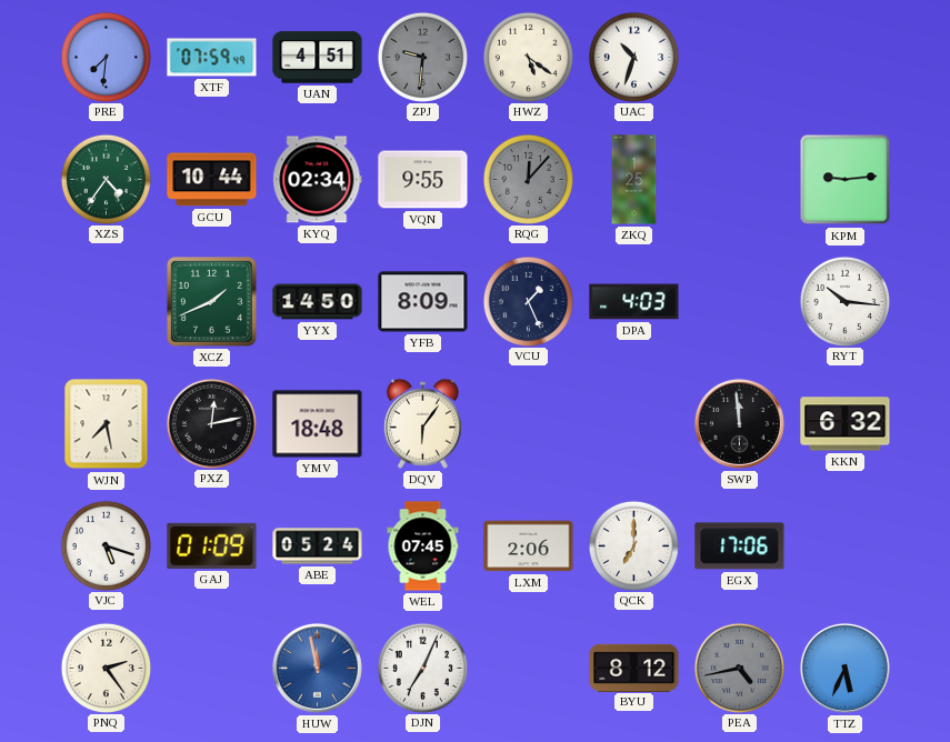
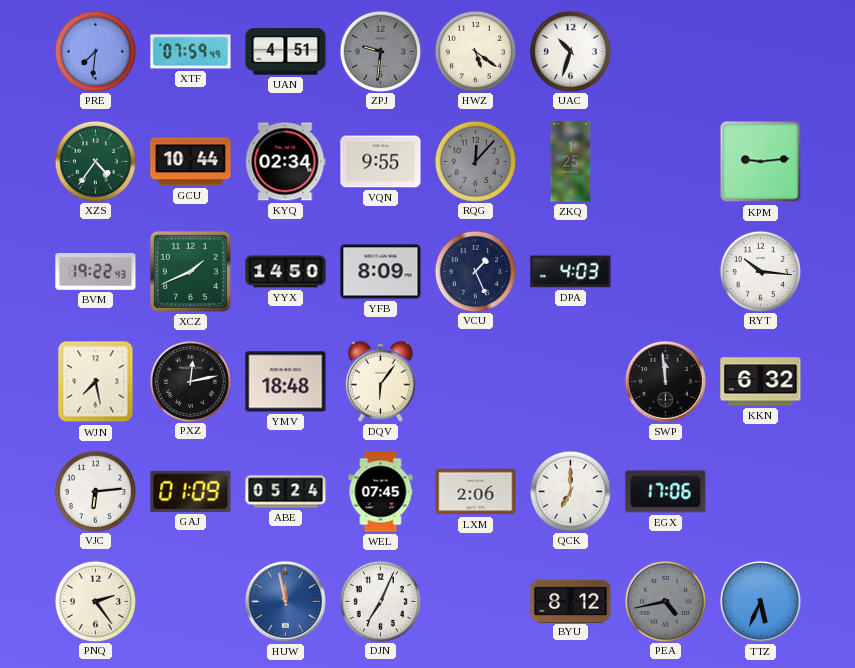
BVM: none -> 19:22 (96, 272)
VJC: 5:18 -> 6:14 (95, 491)
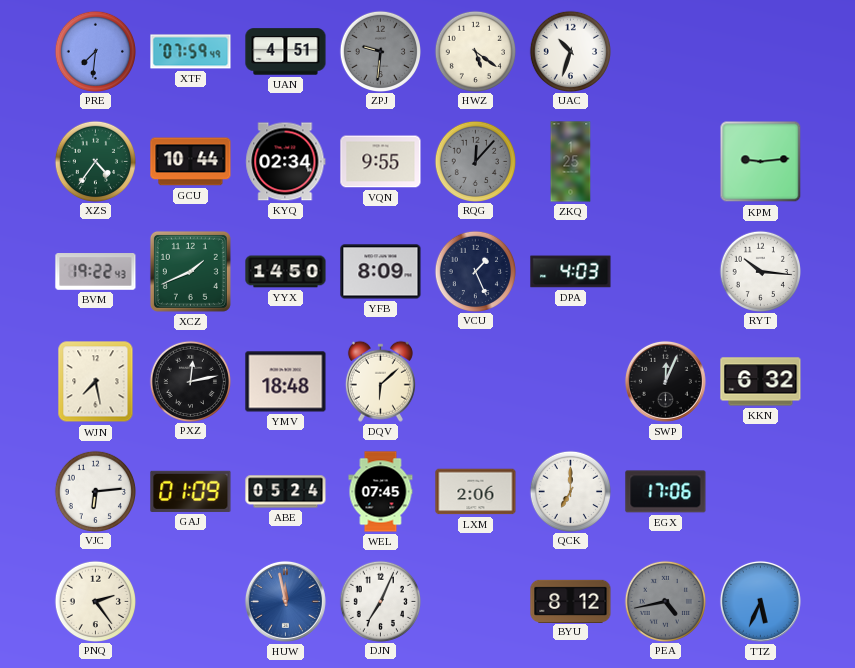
DQV: 6:06 -> 6:08 (380, 381)
SWP: 11:59 -> 12:04 (665, 381)
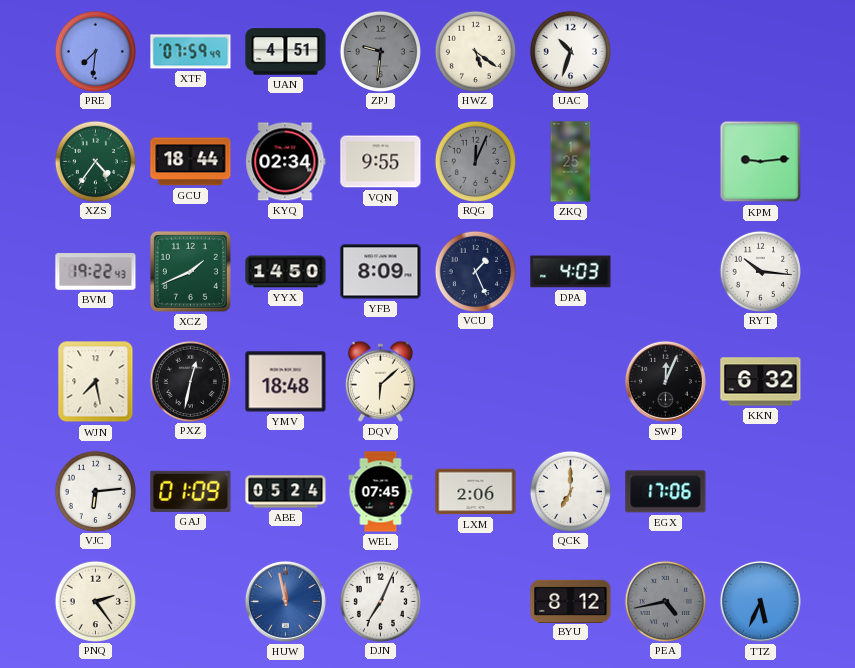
GCU: 10:44 -> 18:44 (191, 162)
RQG: 12:07 -> 12:04 (475, 161)
PXZ: 12:13 -> 12:32 (190, 381)
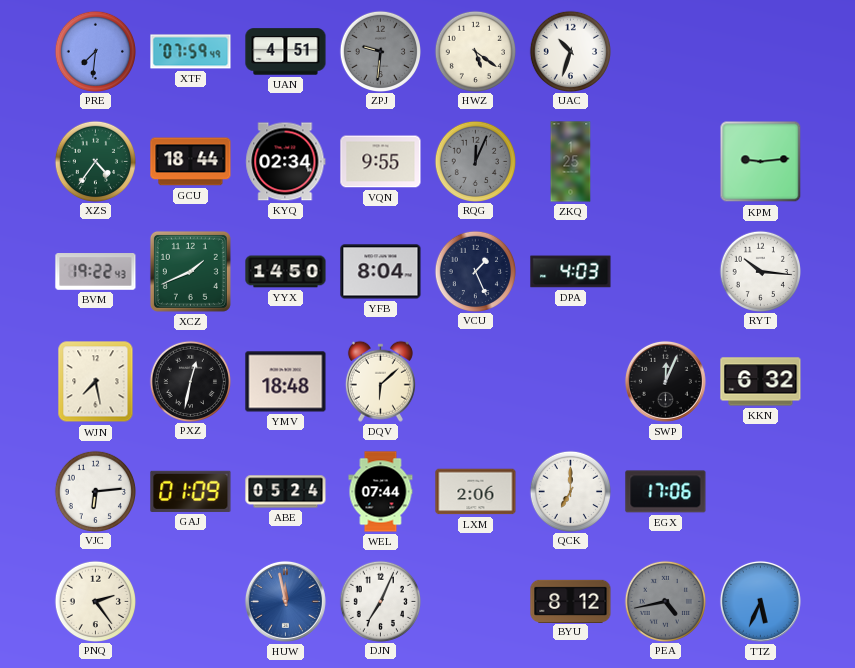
YFB: 8:09 -> 8:04 (381, 272)
WEL: 07:45 -> 07:44 (381, 492)
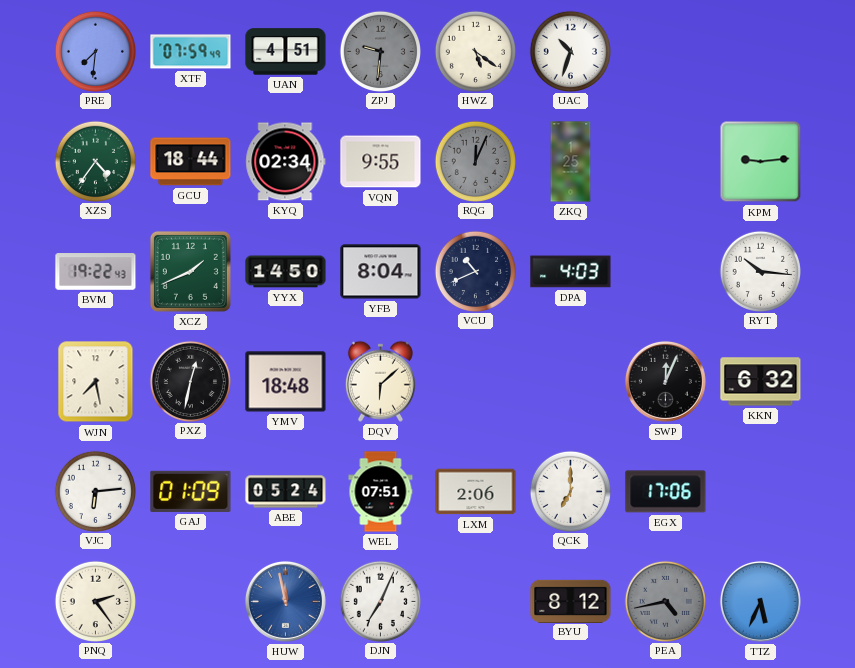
VCU: 1:26 -> 10:41 (475, 271)
WEL: 07:44 -> 07:51 (381, 492)
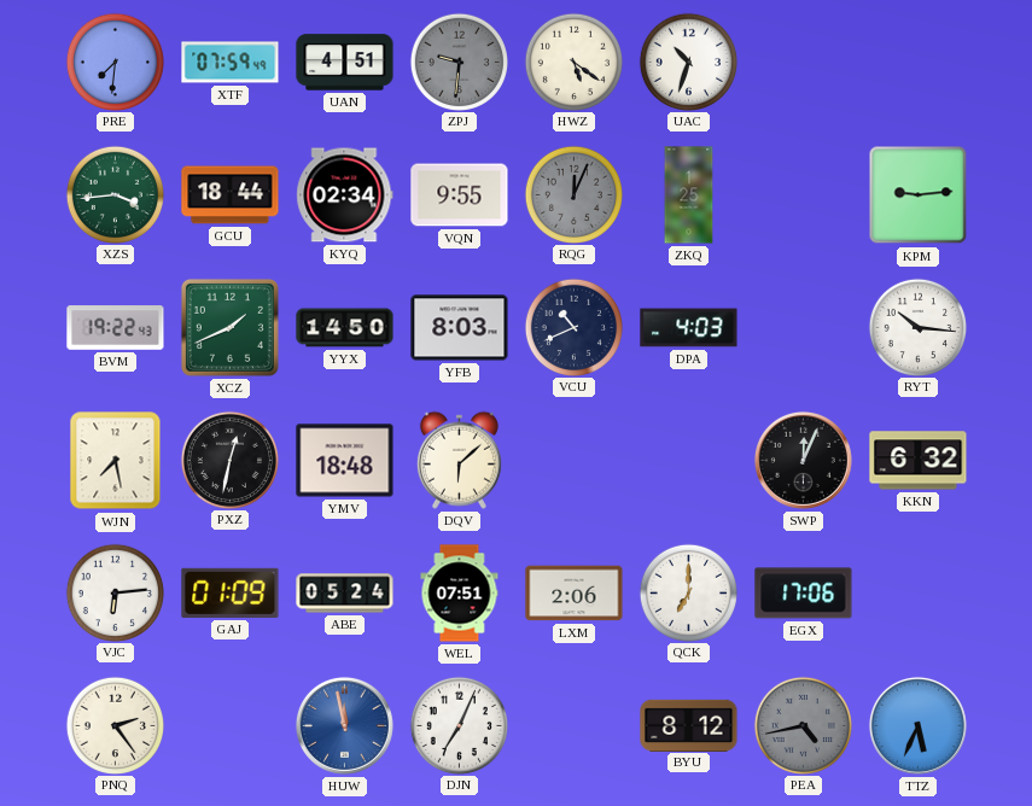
XZS: 4:36 -> 3:44 (115, 194)
YFB: 8:04 -> 8:03 (460, 328)
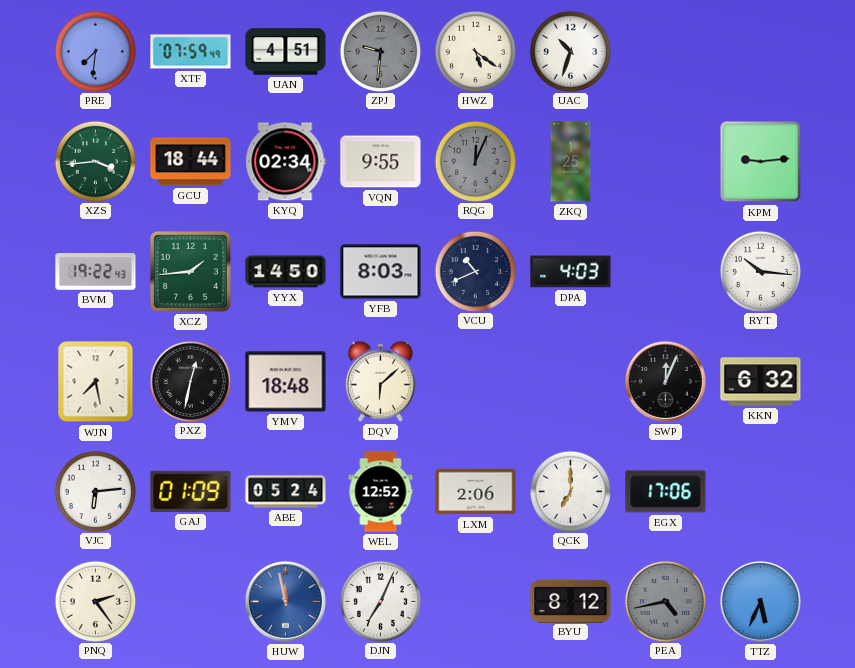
XCZ: 1:41 -> 1:44 (190, 271)
WEL: 07:51 -> 12:52 (381, 492)
